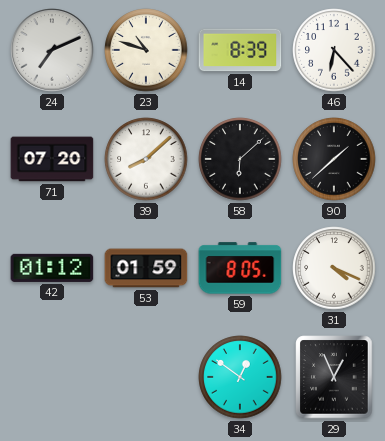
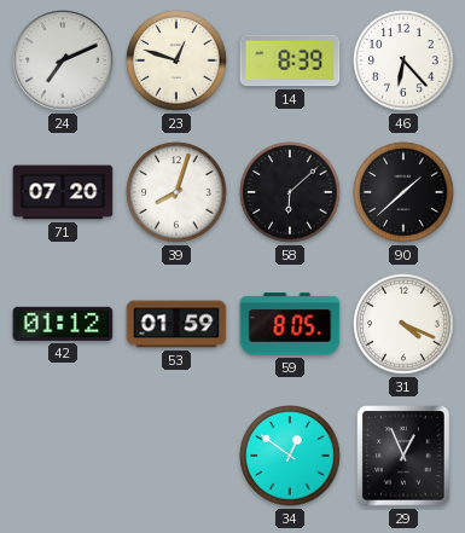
23: 10:48 -> 12:48 (176, 60)
39: 8:08 -> 8:03 (176, 192)
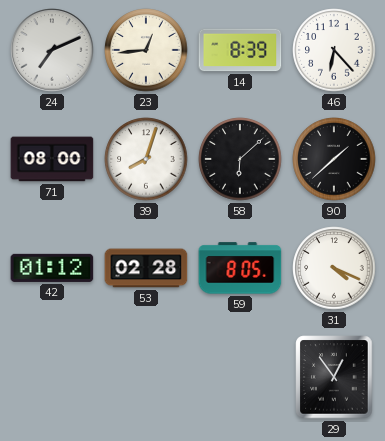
23: 12:48 -> 12:44 (146, 50)
71: 07:20 -> 08:00 (52, 159)
53: 01:59 -> 02:28 (146, 268)
34: 12:51 -> none (290, 456)
29: 12:56 -> 12:54 (334, 377)
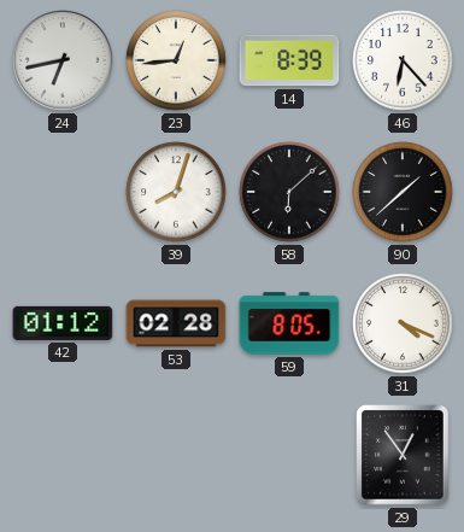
24: 7:11 -> 6:43 (63, 60)
71: 08:00 -> none (52, 159)
